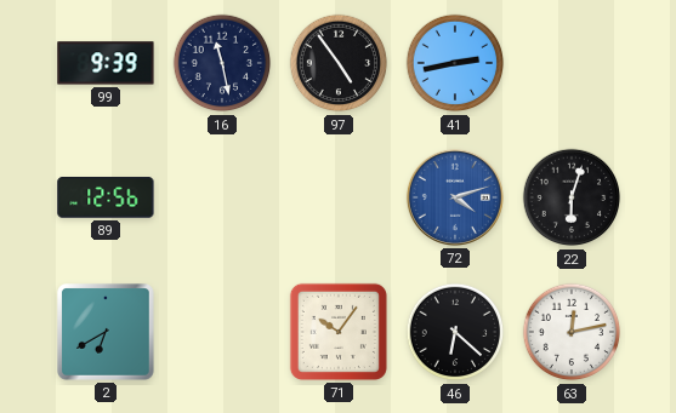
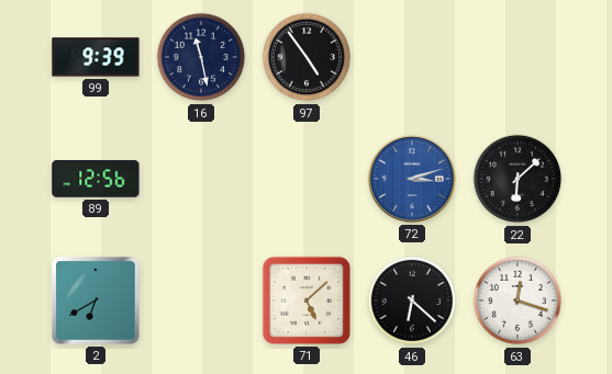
41: 2:43 -> none (455, 63)
72: 4:12 -> 3:12 (412, 179)
22: 6:03 -> 6:08 (518, 179)
71: 10:06 -> 5:08 (307, 301)
63: 12:13 -> 12:18 (518, 301)
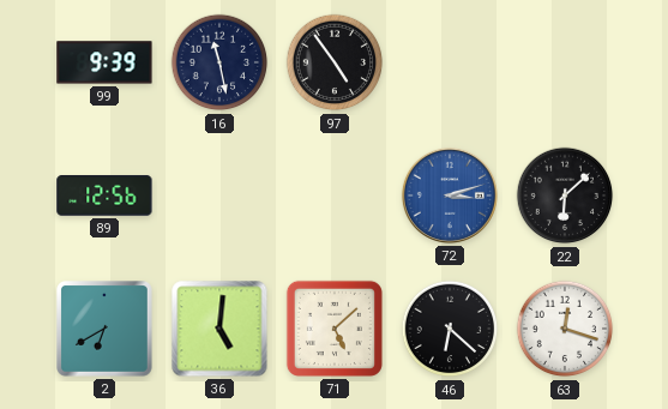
36: none -> 5:01 (219, 329)
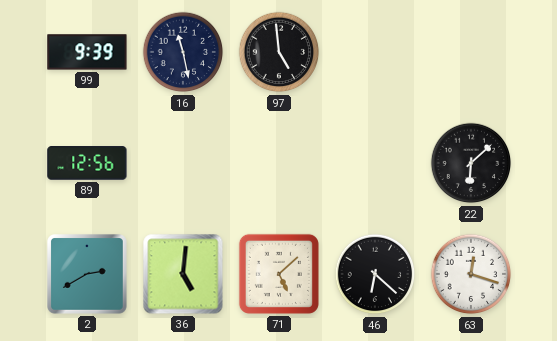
97: 4:54 -> 4:59 (279, 52)
72: 3:12 -> none (450, 196)
2: 6:40 -> 2:40 (88, 275)
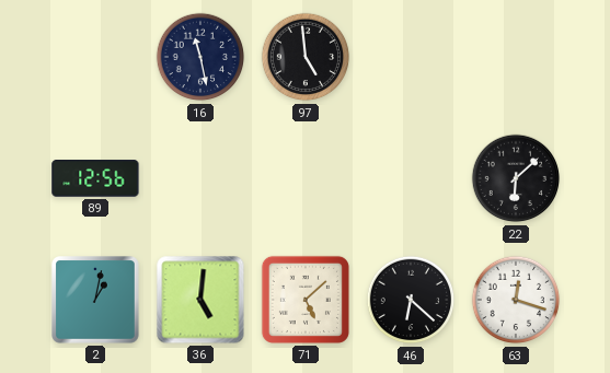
99: 9:39 -> none (87, 52)
2: 2:40 -> 1:02 (96, 301)
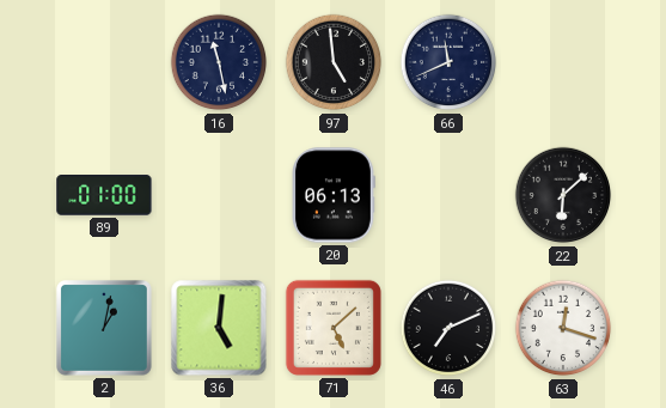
66: none -> 11:41 (448, 62)
89: 12:56 -> 01:00 (104, 195)
20: none -> 06:13 (334, 195)
46: 6:22 -> 7:11 (448, 328)
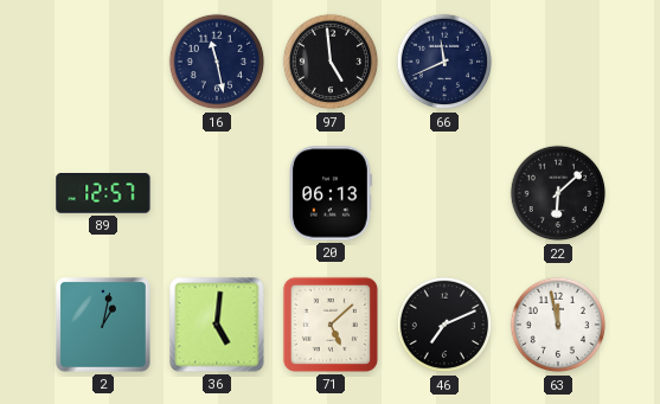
89: 01:00 -> 12:57 (103, 193)
63: 12:18 -> 11:58 (558, 325)
